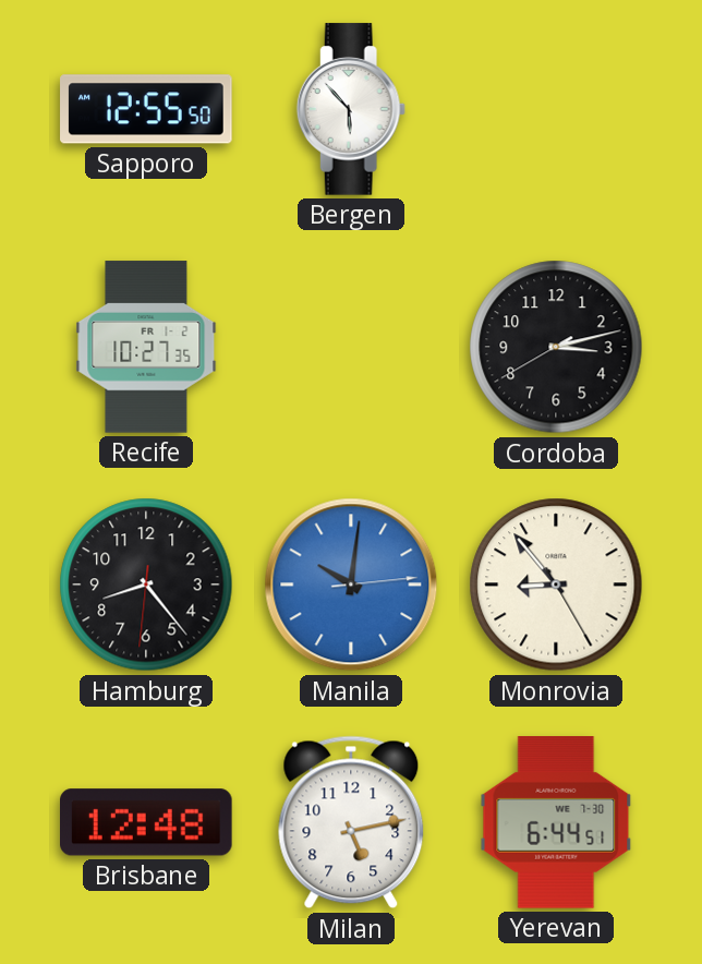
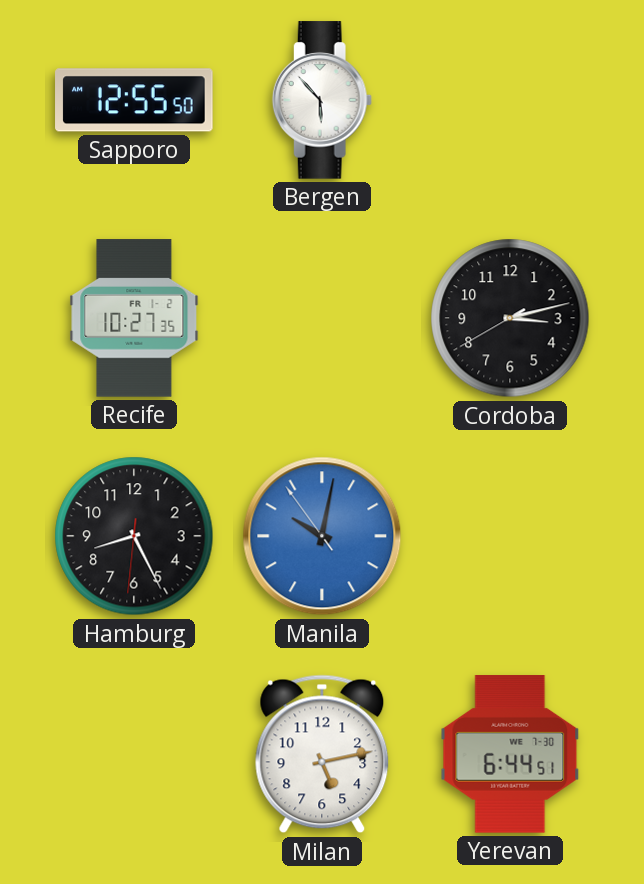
Hamburg: 8:23 -> 8:25 (134, 536)
Manila: 10:01:14 -> 10:01:54 (322, 536)
Monrovia: 8:53 -> none (556, 585)
Brisbane: 12:48 -> none (147, 822)
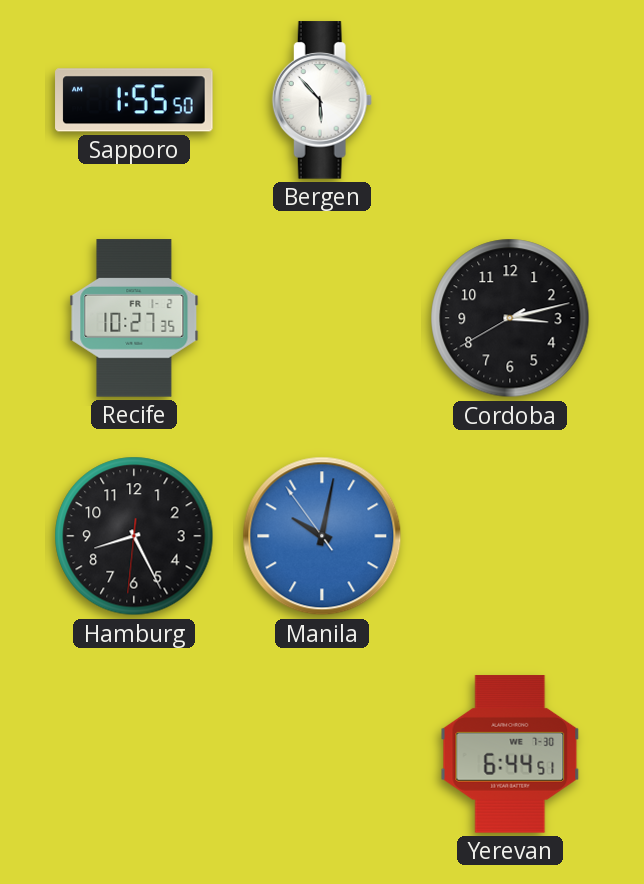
Sapporo: 12:55 -> 1:55 (134, 100)
Milan: 5:13 -> none (322, 754)
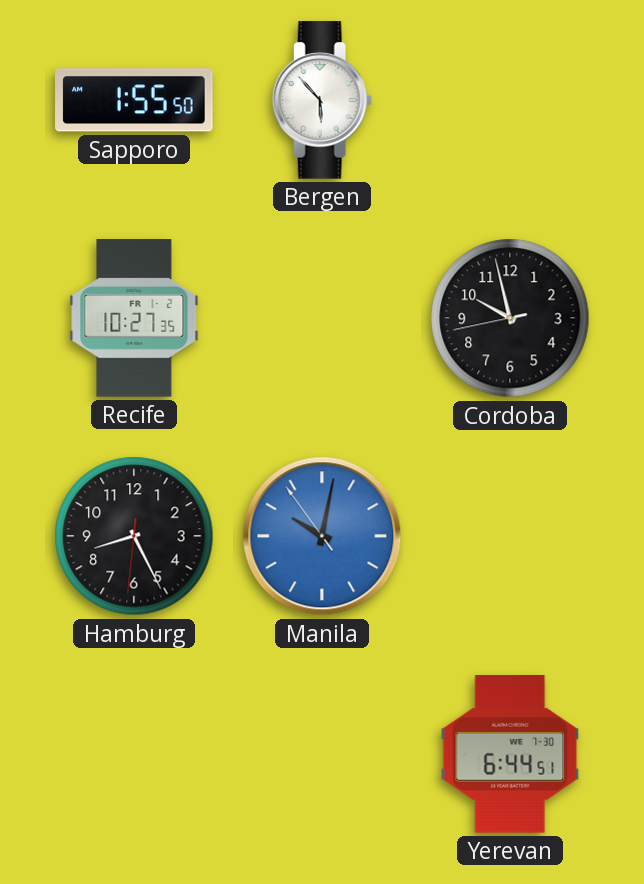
Cordoba: 3:12 -> 9:57 (510, 318)
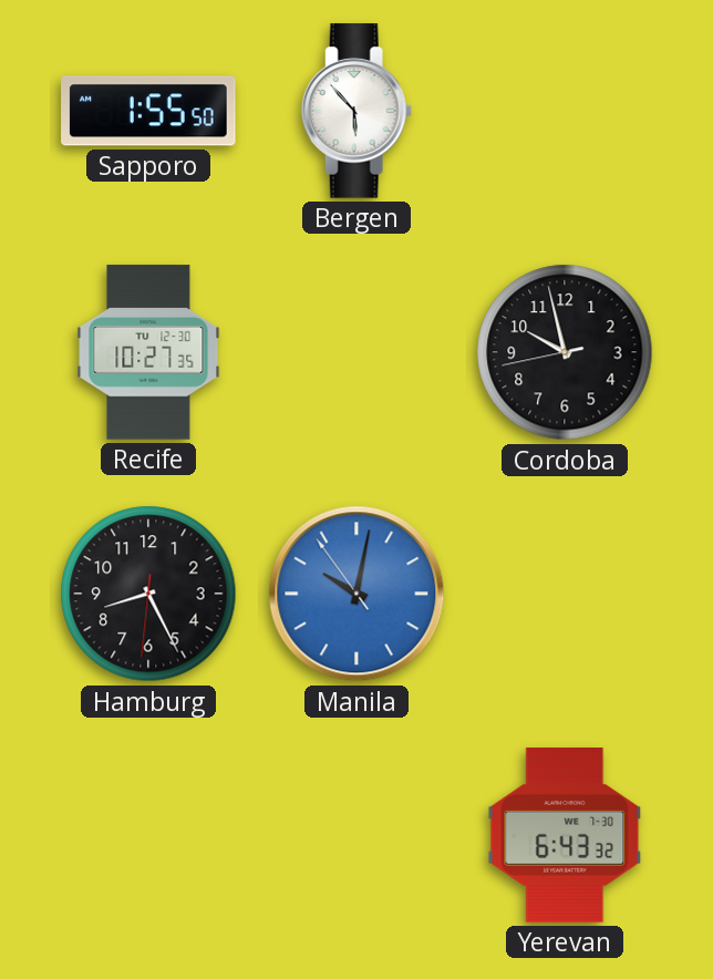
Recife date: FR 1-2 -> TU 12-30 (148, 352)
Yerevan: 6:44 -> 6:43 (565, 835)
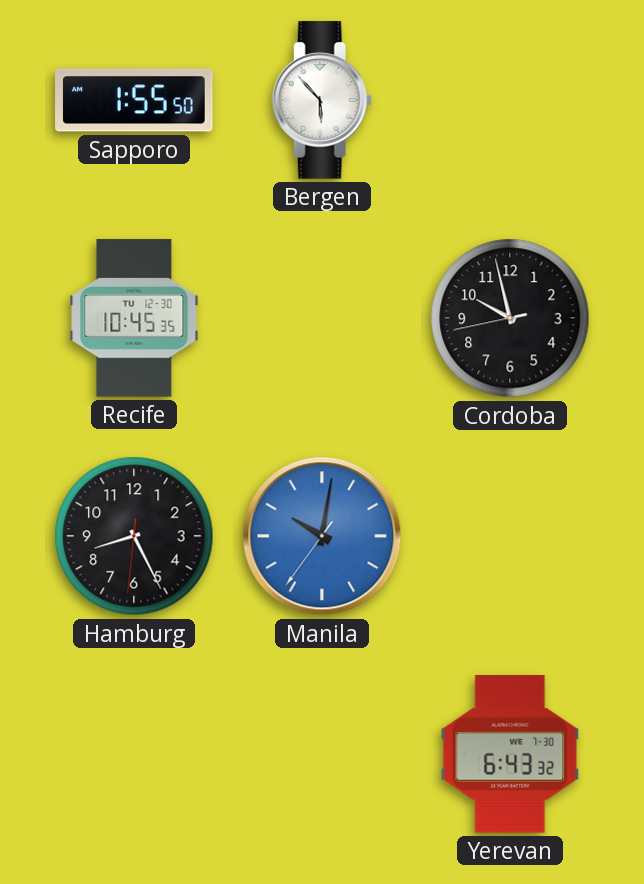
Recife: 10:27 -> 10:45 (134, 318)
Manila: 10:01:54 -> 10:01:36 (322, 536)
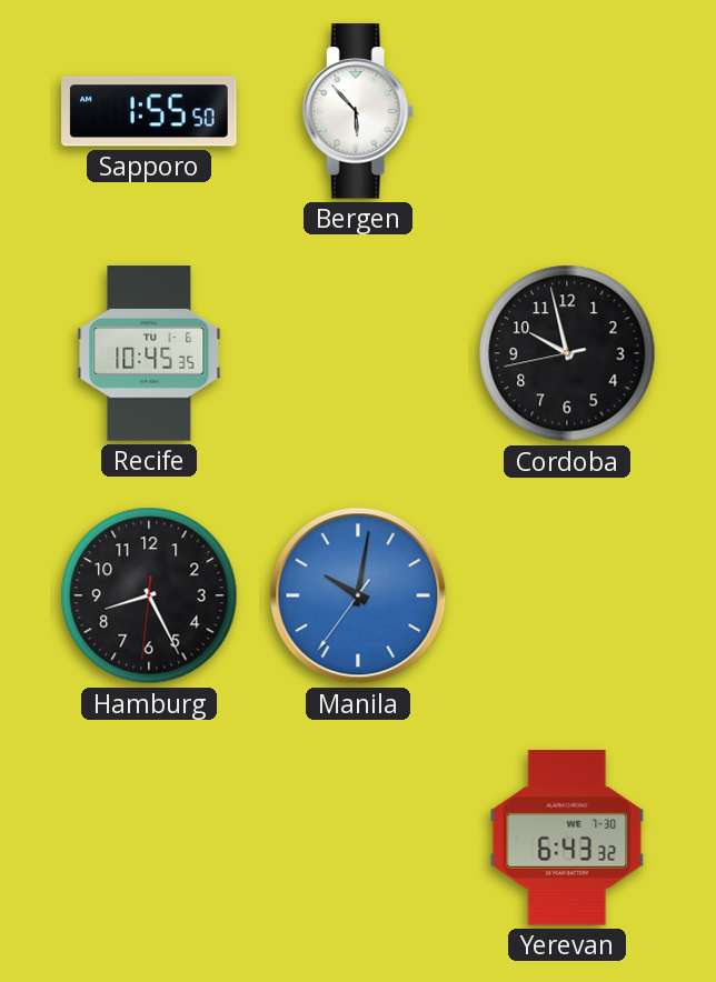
Recife date: TU 12-30 -> TU 1-6 (149, 353)
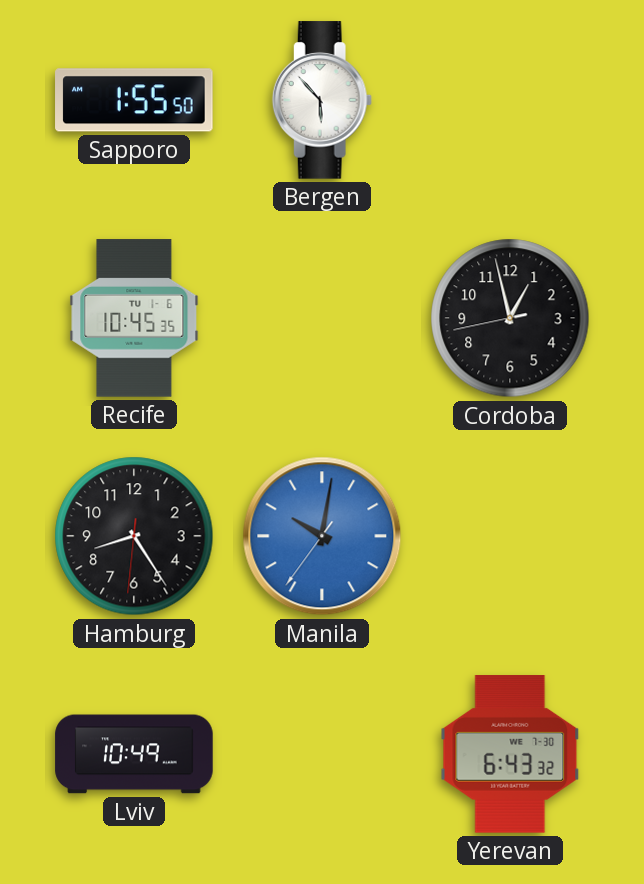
Cordoba: 9:57 -> 12:57 (510, 318)
Hamburg: 8:25 -> 8:24 (134, 536)
Lviv: none -> 10:49 (134, 754)
